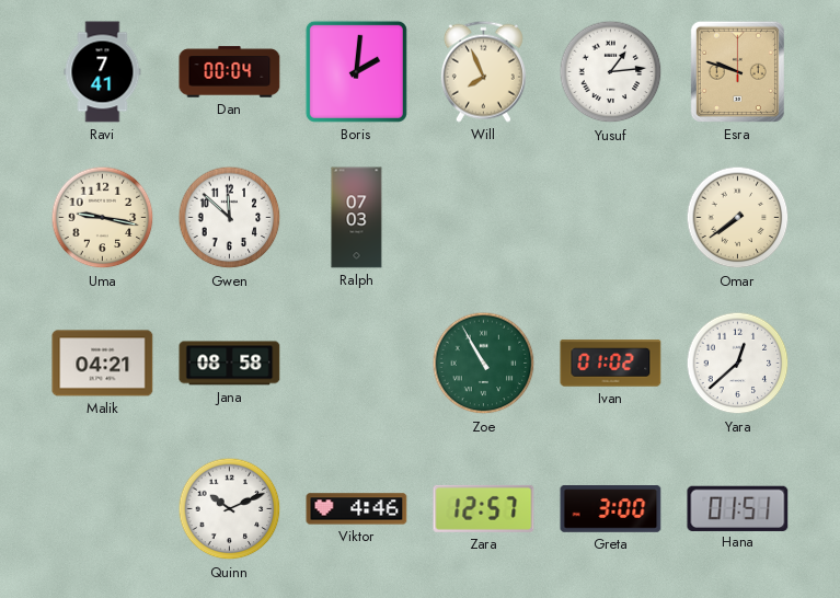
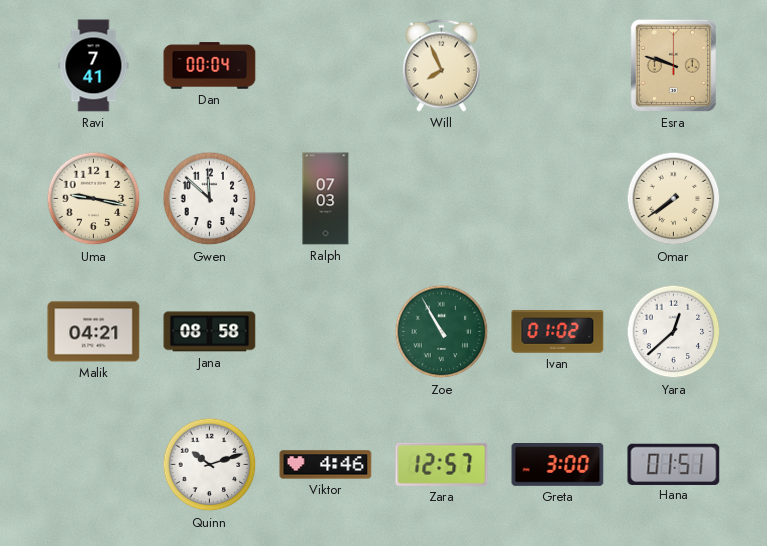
Boris: 2:01 -> none (356, 71)
Yusuf: 1:14 -> none (611, 72)
Quinn: 10:11 -> 10:12 (210, 465)
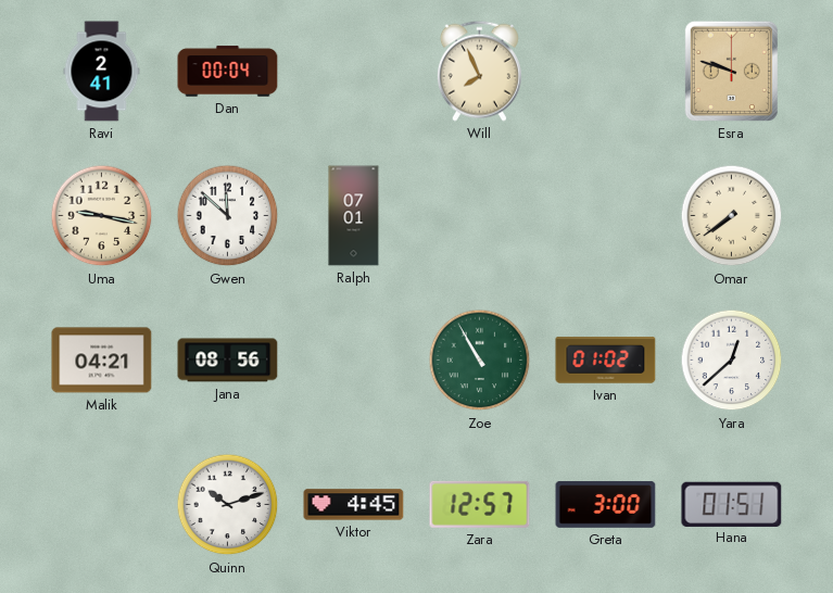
Ravi: 7:41 -> 2:41 (102, 72)
Ralph: 07:03 -> 07:01 (354, 216)
Jana: 08:58 -> 08:56 (228, 361)
Viktor: 4:46 -> 4:45 (354, 505)
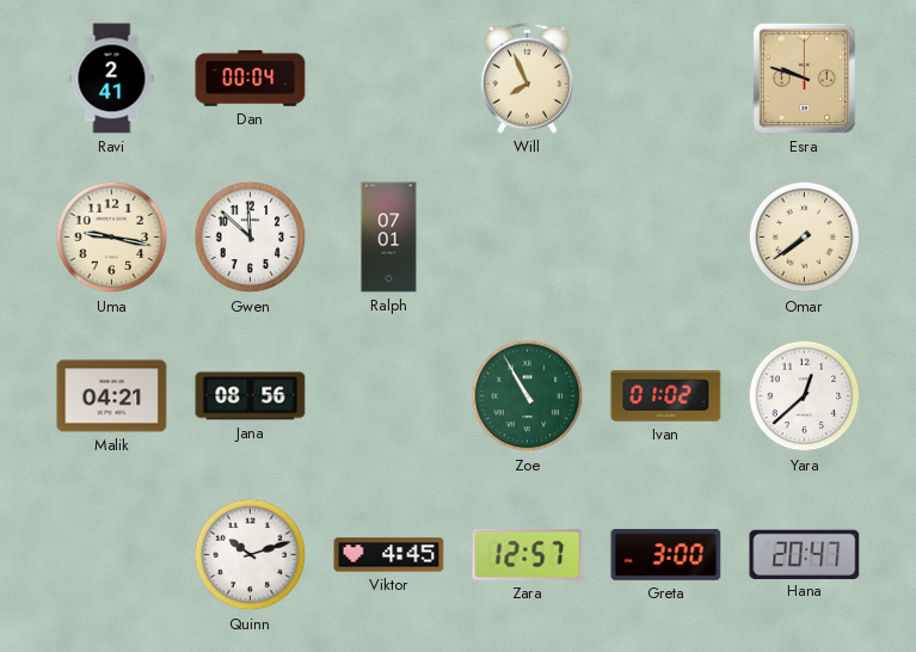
Hana: 01:51 -> 20:47 (805, 554)
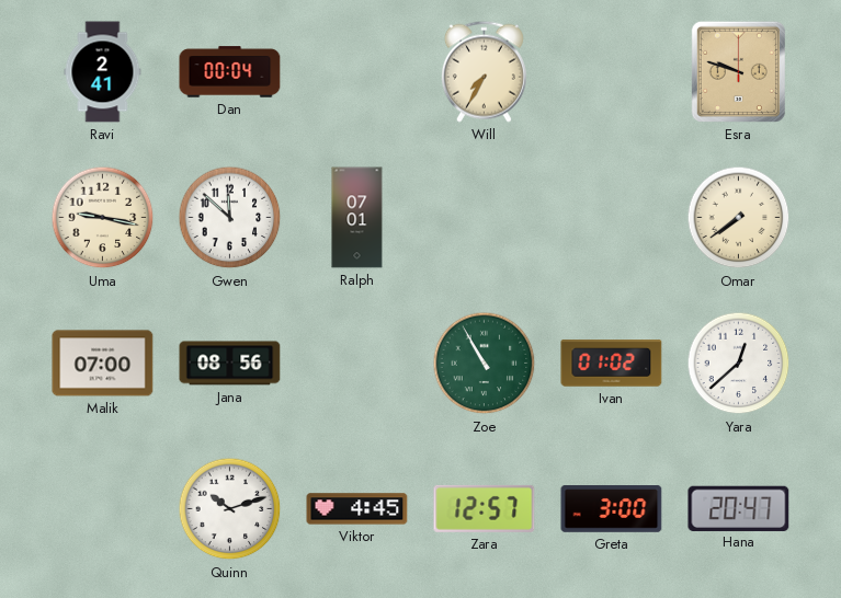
Will: 7:56 -> 7:35 (484, 71)
Malik: 04:21 -> 07:00 (103, 364)
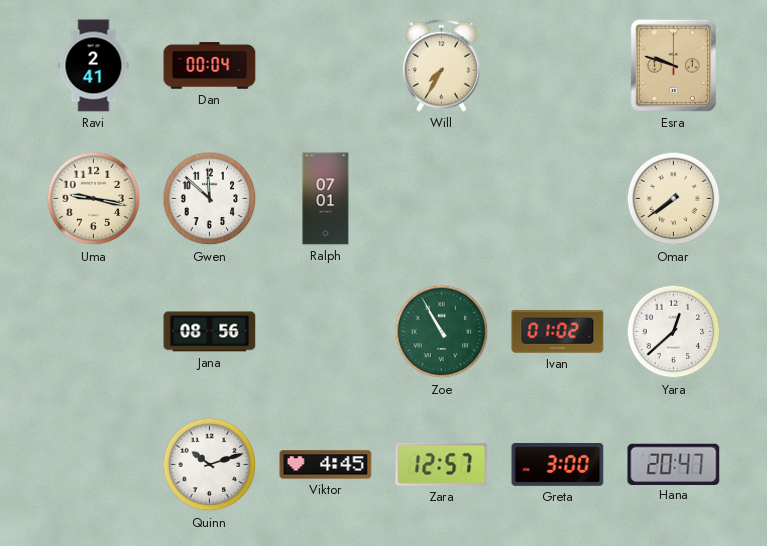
Malik: 07:00 -> none (103, 364)
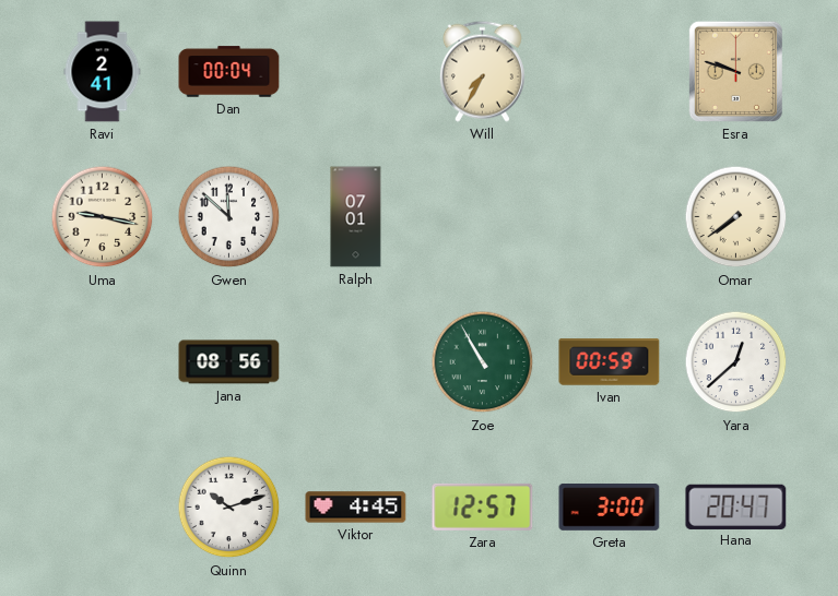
Ivan: 01:02 -> 00:59 (610, 362)
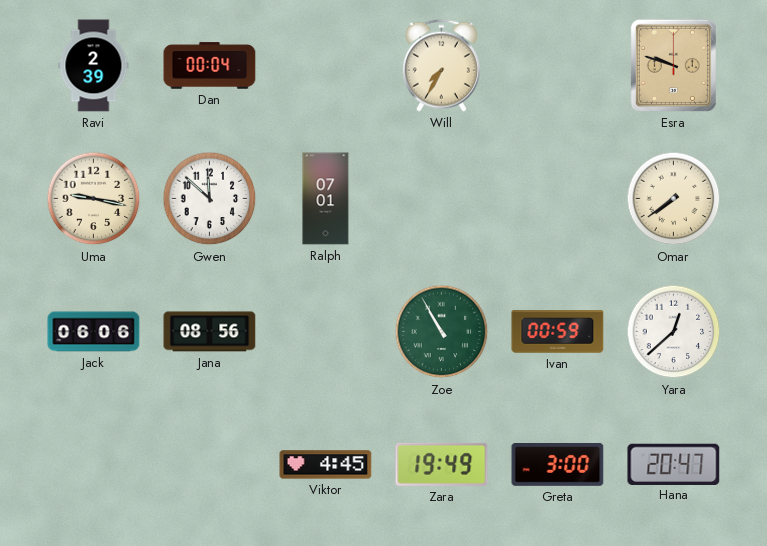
Ravi: 2:41 -> 2:39 (94, 66)
Jack: none -> 06:06 (94, 332)
Quinn: 10:12 -> none (229, 508)
Zara: 12:57 -> 19:49 (442, 464)
